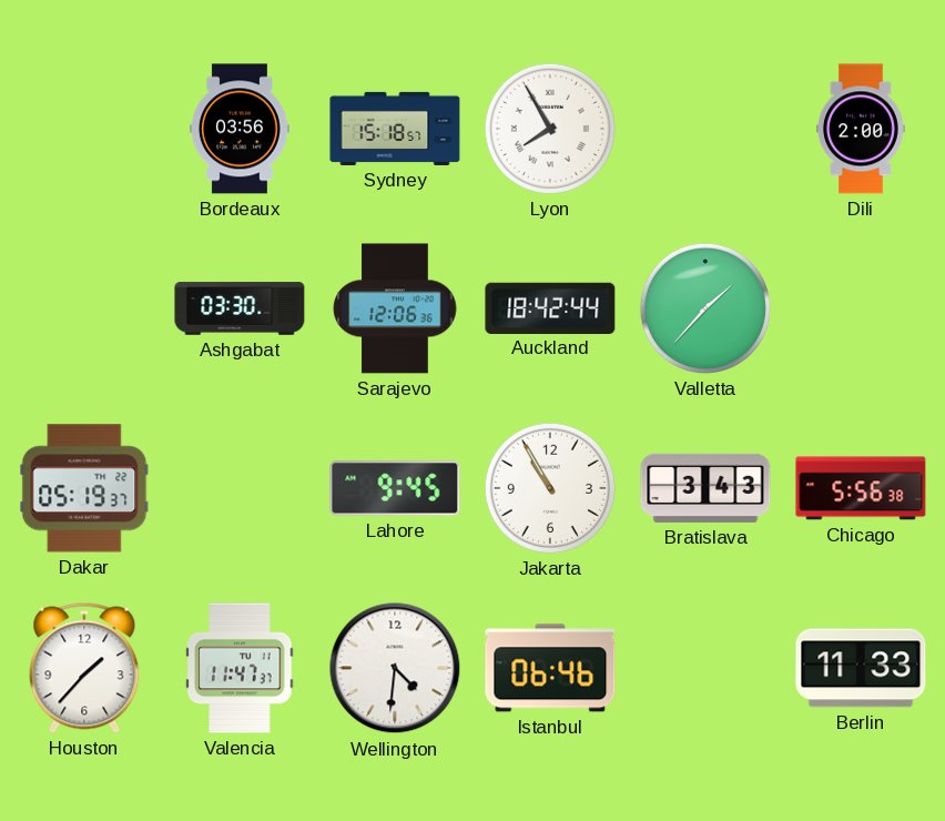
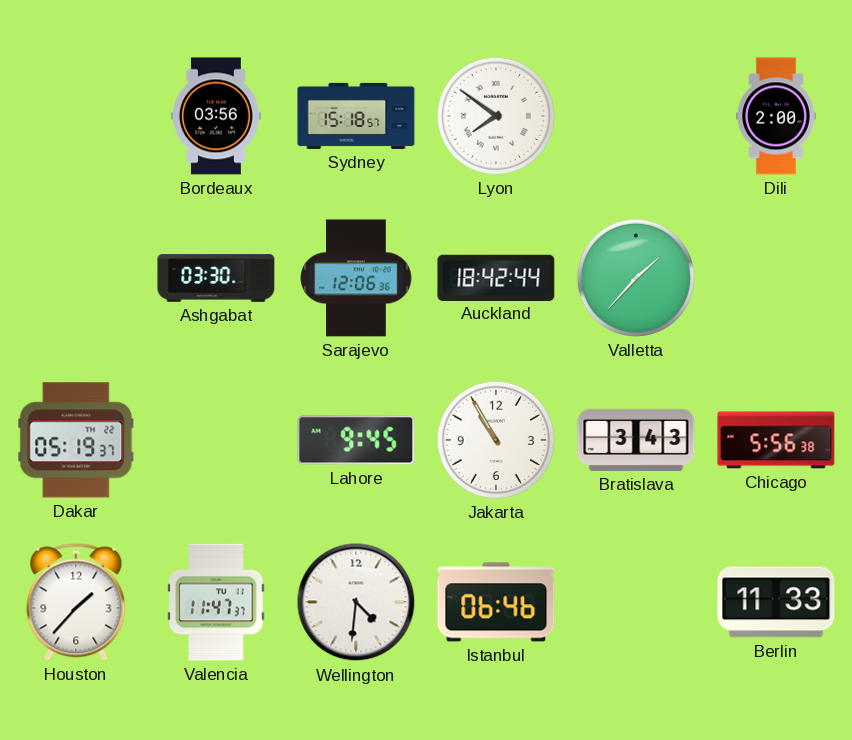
Lyon: 7:55 -> 7:51 (496, 116)
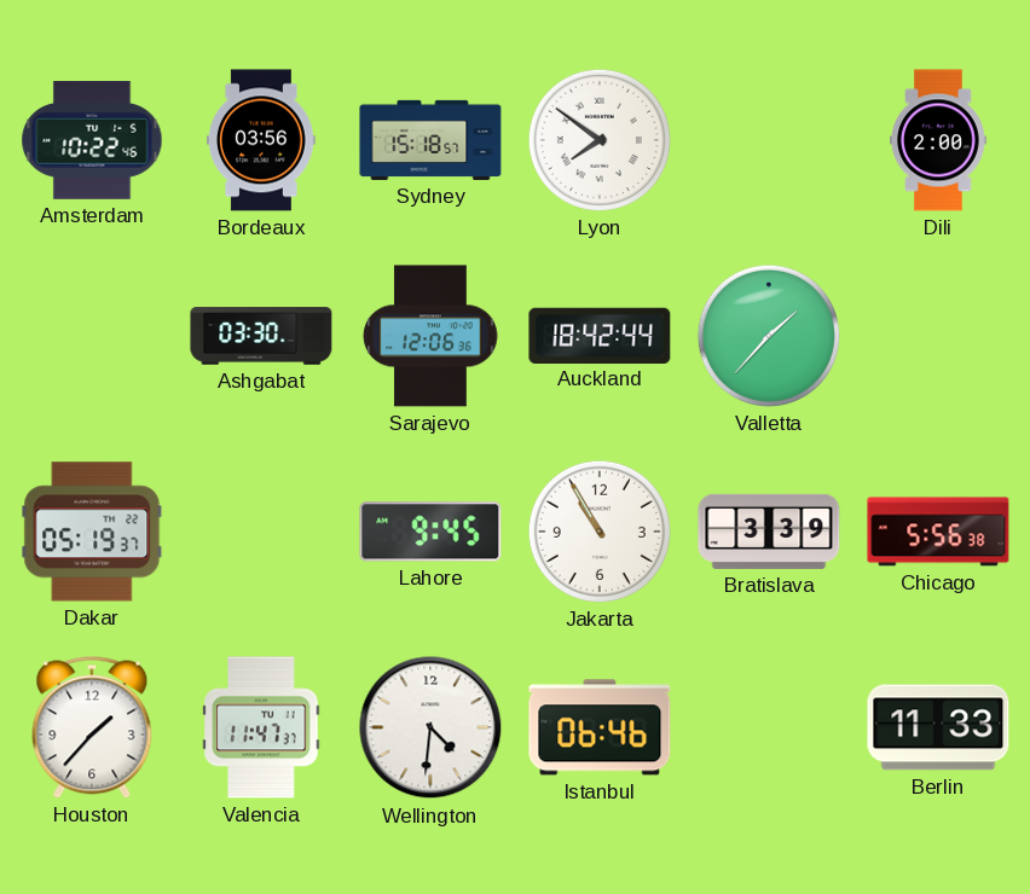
Amsterdam: none -> 10:22 (92, 141)
Bratislava: 3:43 -> 3:39 (769, 532)
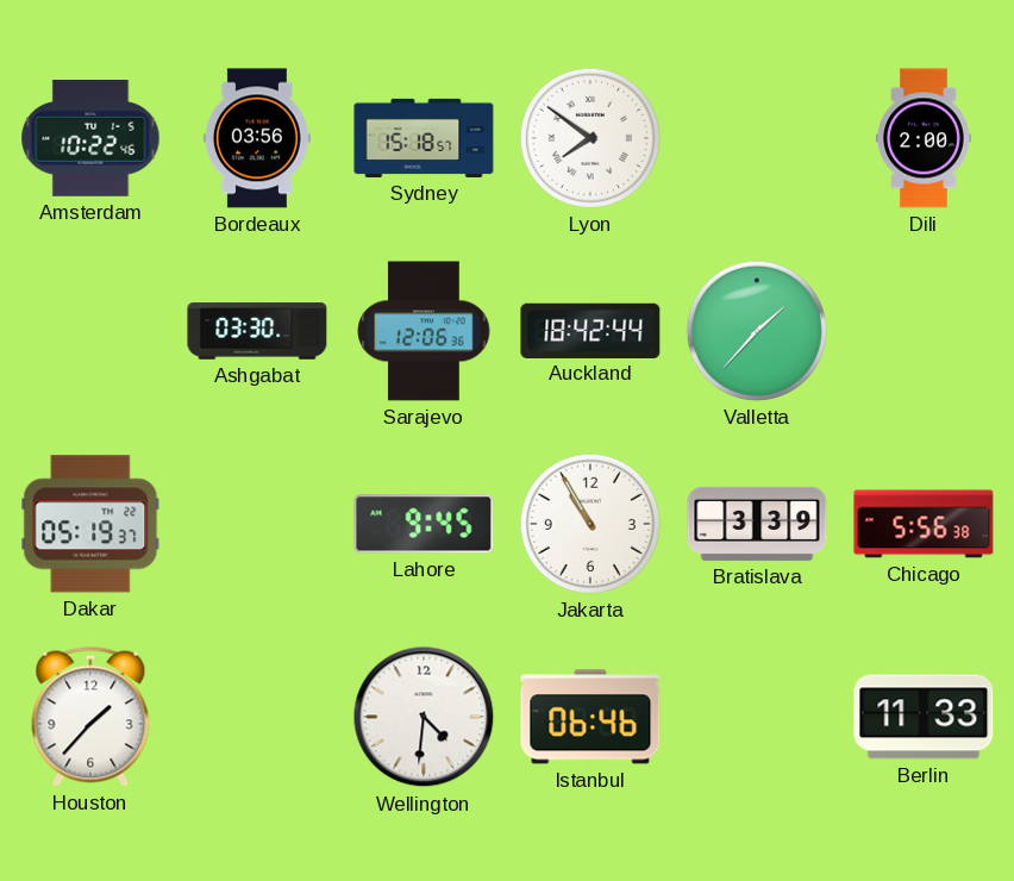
Valencia: 11:47 -> none (261, 727)
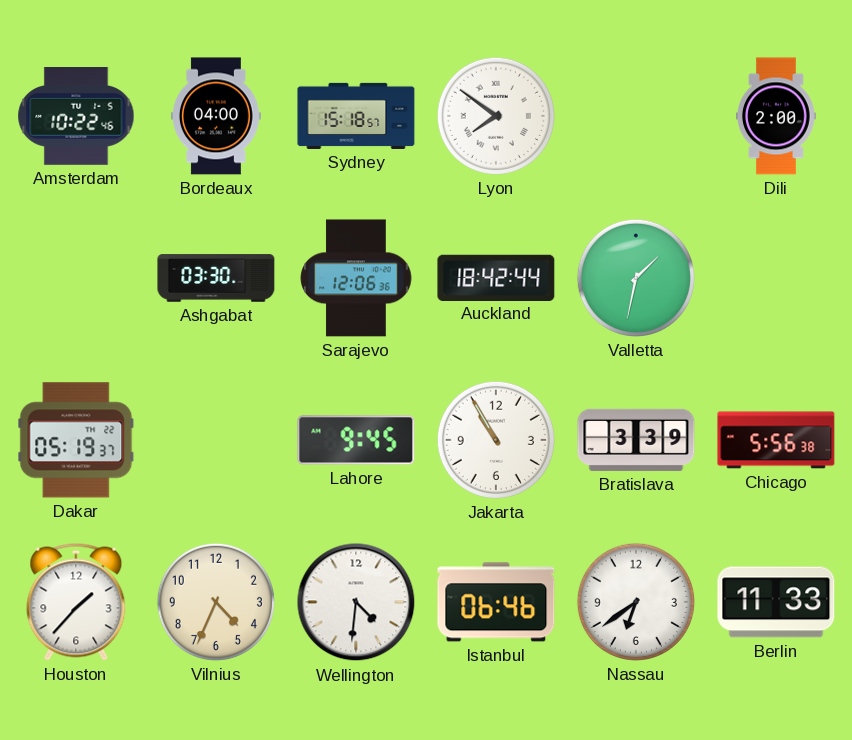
Bordeaux: 03:56 -> 04:00 (216, 116)
Valletta: 1:37 -> 1:32 (636, 278)
Vilnius: none -> 4:34 (216, 602)
Nassau: none -> 6:39 (636, 602)
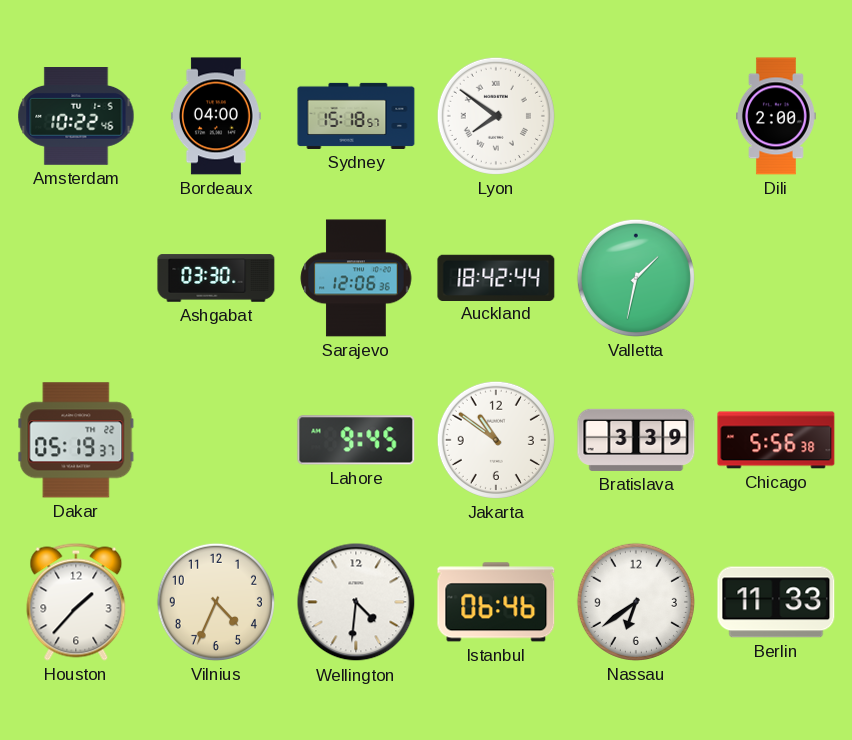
Jakarta: 10:55 -> 10:51 (496, 440)
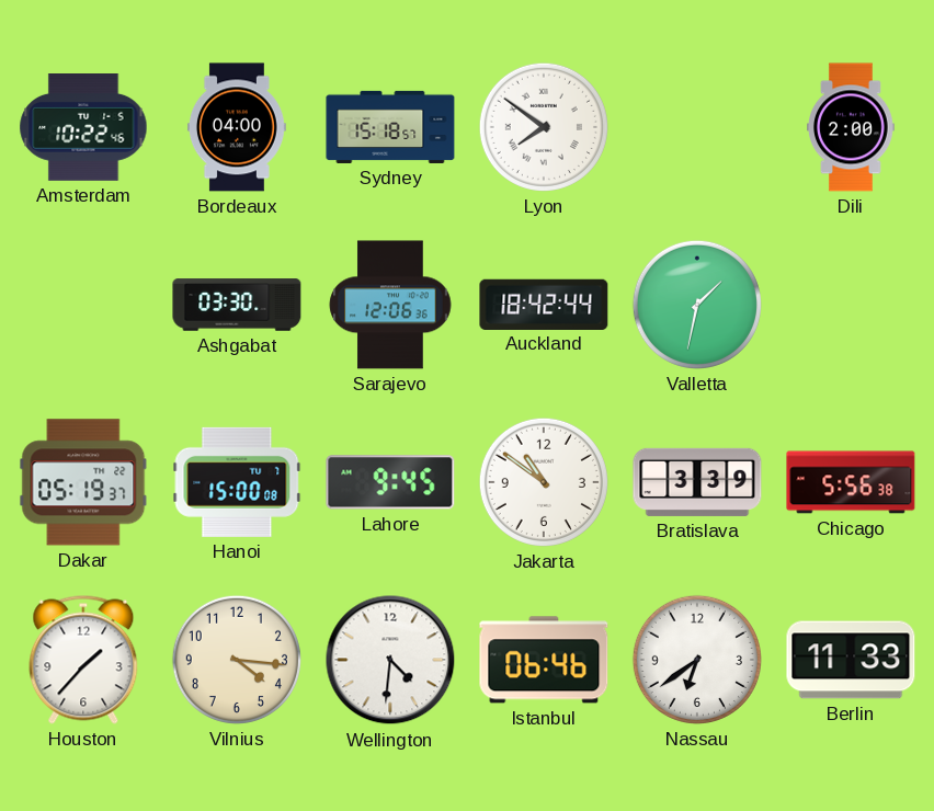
Hanoi: none -> 15:00 (237, 482)
Vilnius: 4:34 -> 4:16 (237, 660)
